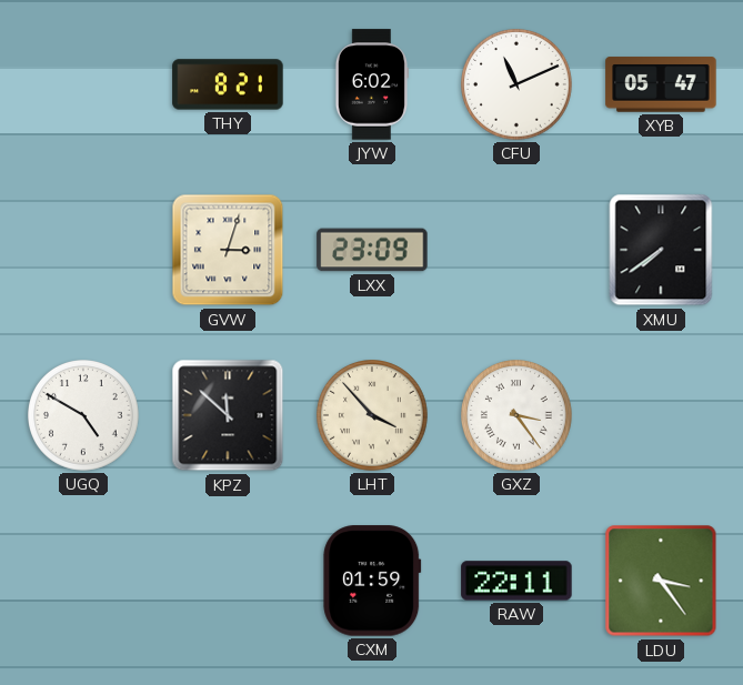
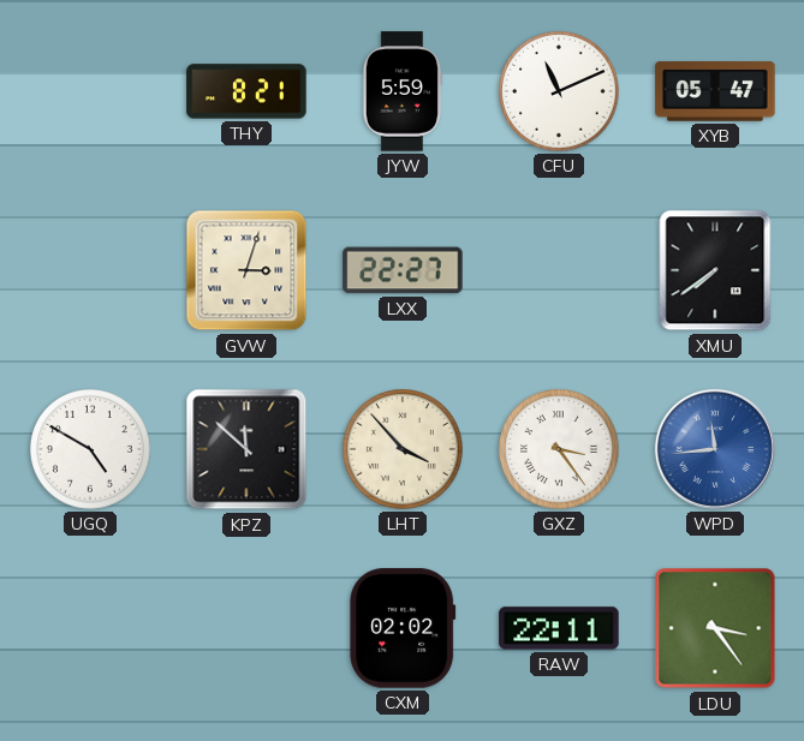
JYW: 6:02 -> 5:59 (401, 91)
LXX: 23:09 -> 22:27 (403, 270)
WPD: none -> 11:44 (715, 449)
CXM: 01:59 -> 02:02 (403, 628)
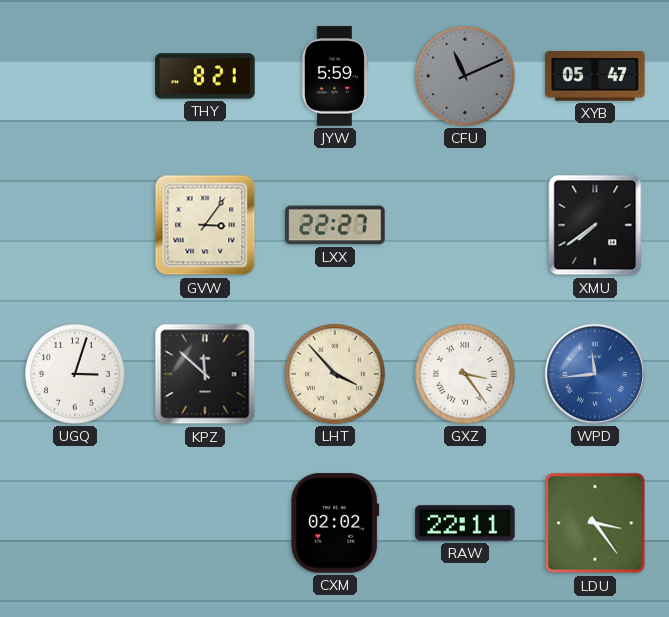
CFU dial: white -> grey (466, 77)
GVW: 3:03 -> 3:06 (205, 225)
UGQ: 4:50 -> 3:03 (76, 375)
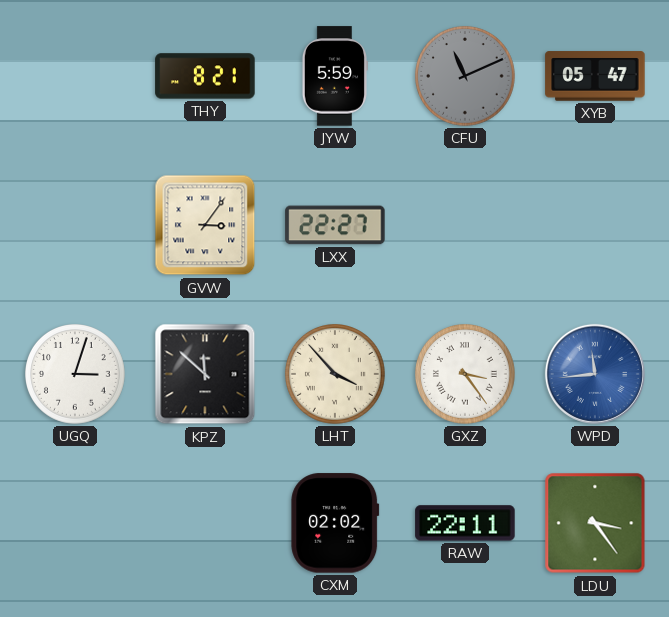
XMU: 7:39 -> none (595, 225)
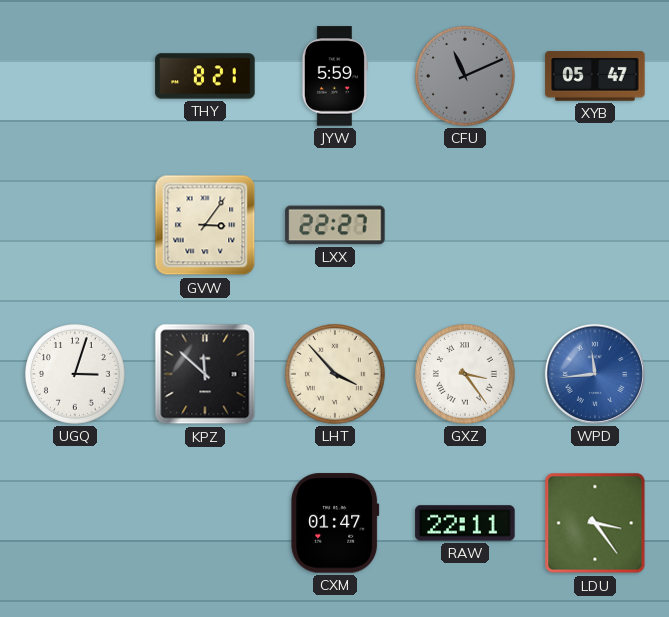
CXM: 02:02 -> 01:47 (335, 523)
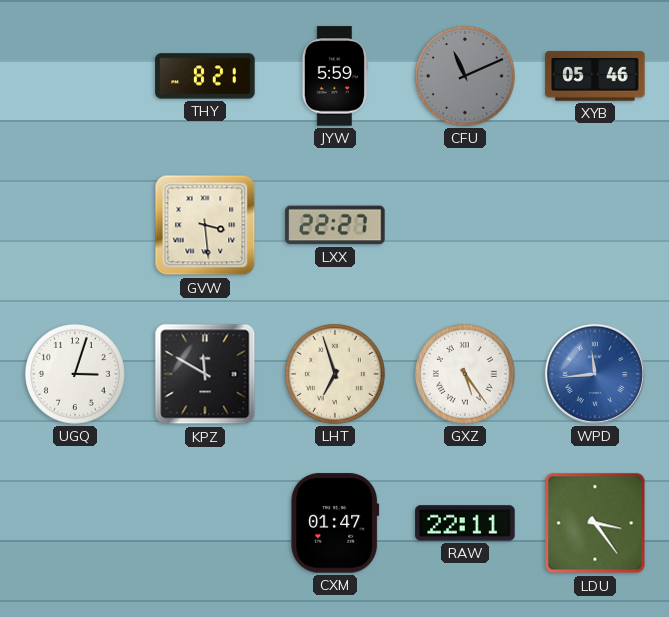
XYB: 05:47 -> 05:46 (595, 76)
GVW: 3:06 -> 3:29 (205, 225)
KPZ: 11:52 -> 11:50 (205, 374)
LHT: 3:53 -> 6:57 (336, 375)
GXZ: 3:24 -> 5:24 (466, 375)
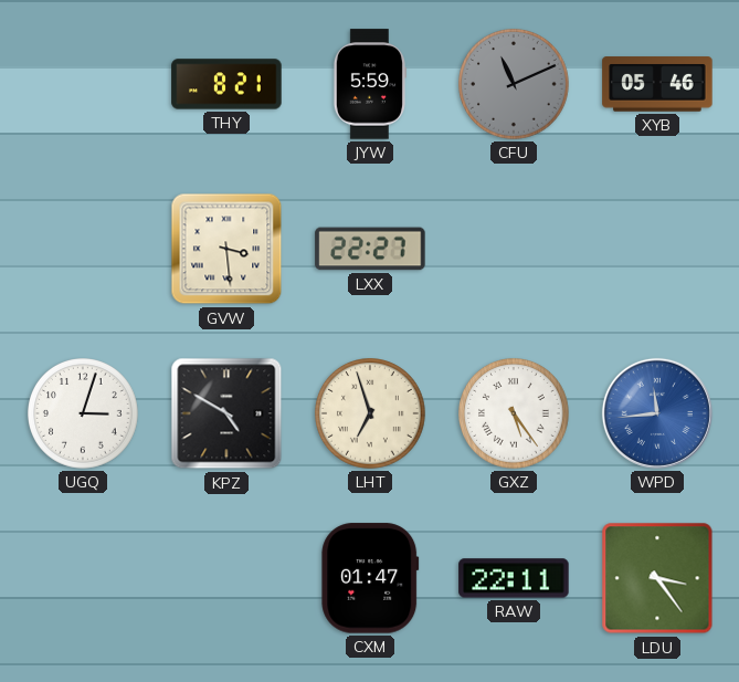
KPZ: 11:50 -> 4:50 (226, 413)
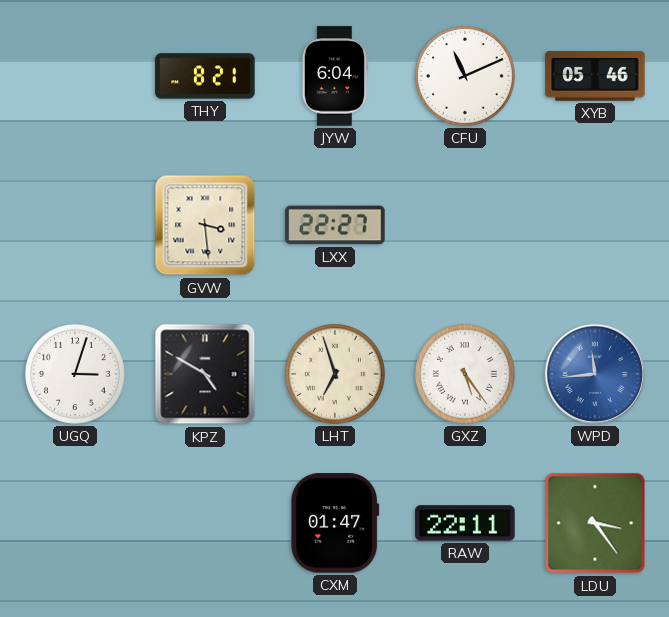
JYW: 5:59 -> 6:04 (334, 76)
CFU dial: grey -> white (466, 77)
